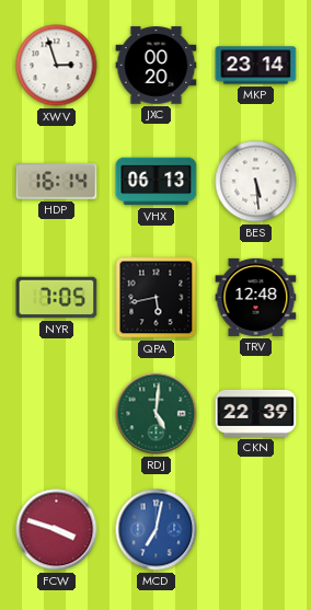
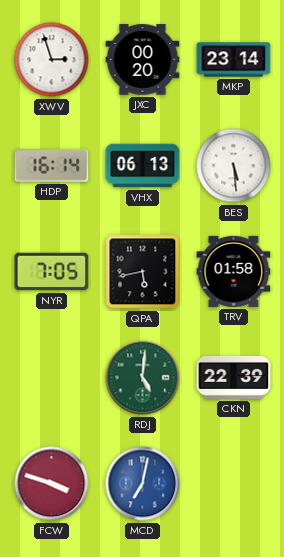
TRV: 12:48 -> 01:58 (234, 271)
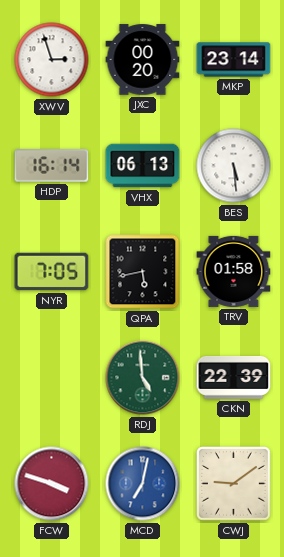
RDJ: 5:01 -> 4:59 (143, 378)
CWJ: none -> 9:09 (234, 484)
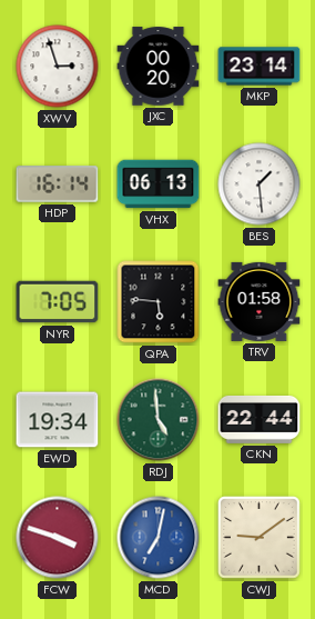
BES: 5:29 -> 1:29 (260, 184)
QPA: 5:43 -> 5:46 (159, 302)
EWD: none -> 19:34 (58, 420)
CKN: 22:39 -> 22:44 (260, 419)
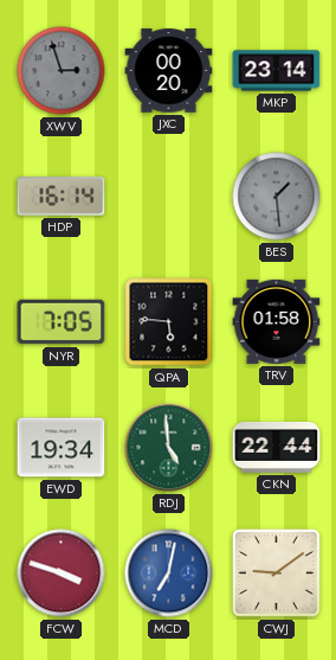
XWV dial: white -> grey (62, 71)
VHX: 06:13 -> none (159, 184)
BES dial: white -> grey (277, 197)
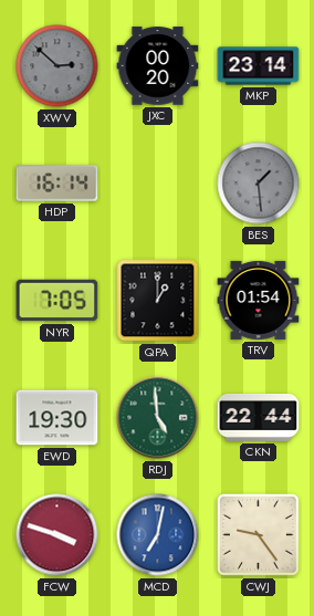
XWV: 2:57 -> 2:52 (57, 66)
QPA: 5:46 -> 1:00 (158, 301)
TRV: 01:58 -> 01:54 (259, 300)
EWD: 19:34 -> 19:30 (57, 418)
CWJ: 9:09 -> 9:24 (259, 535)
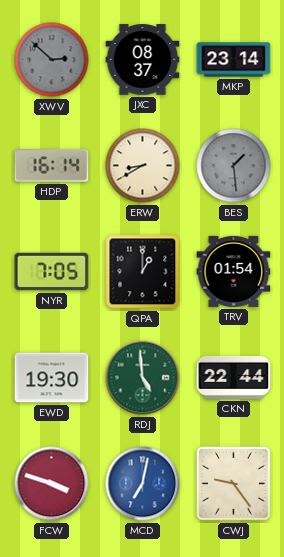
JXC: 00:20 -> 08:37 (143, 60)
ERW: none -> 8:40 (143, 166)
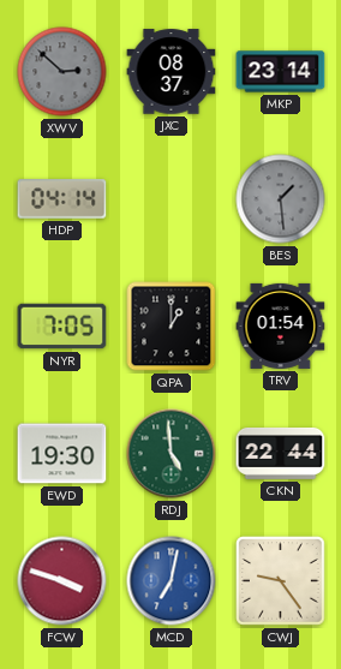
HDP: 16:14 -> 04:14 (62, 199)
ERW: 8:40 -> none (143, 166)
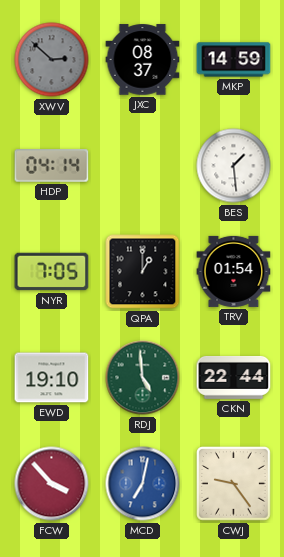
MKP: 23:14 -> 14:59 (234, 60)
BES dial: grey -> white (234, 166)
EWD: 19:30 -> 19:10 (52, 378)
FCW: 3:48 -> 3:53 (52, 484)
